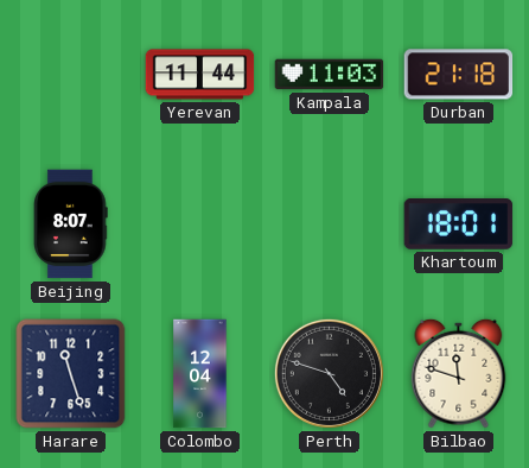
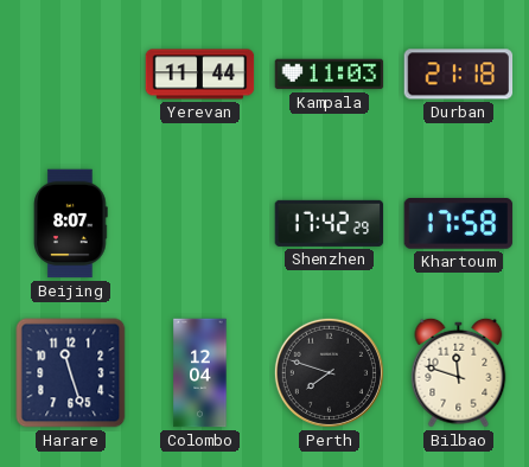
Shenzhen: none -> 17:42 (330, 223)
Khartoum: 18:01 -> 17:58 (459, 224)
Perth: 4:48 -> 7:48 (329, 372)
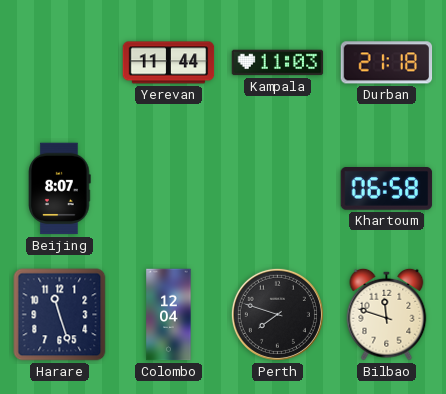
Shenzhen: 17:42 -> none (330, 223)
Khartoum: 17:58 -> 06:58 (387, 189)
